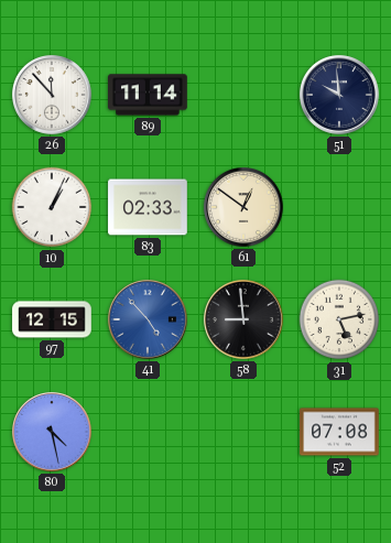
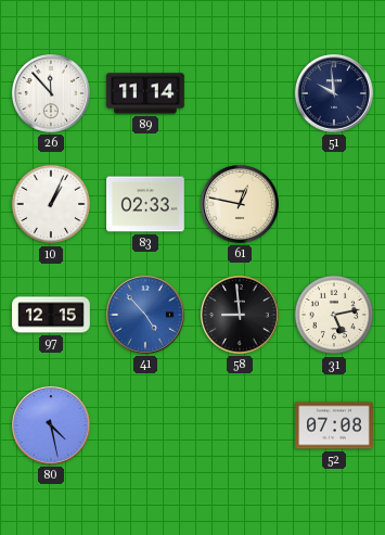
61: 12:51 -> 12:47 (241, 205)
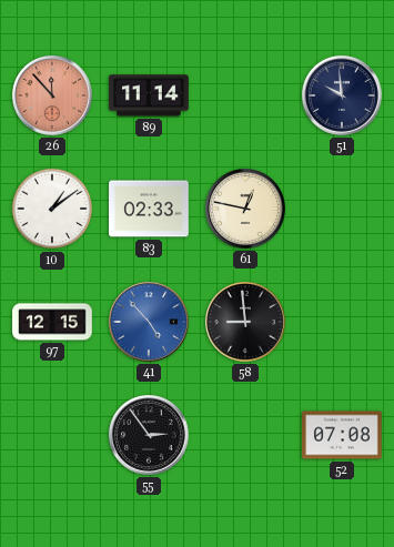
26 dial: white -> salmon (53, 97)
10: 1:04 -> 1:09 (52, 209)
31: 5:13 -> none (334, 315)
80: 4:28 -> none (52, 426)
55: none -> 2:54 (150, 436)
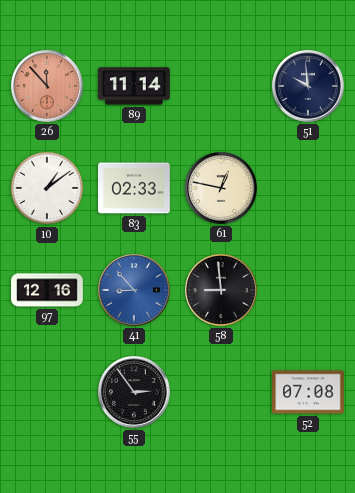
97: 12:15 -> 12:16 (47, 290)
41: 4:53 -> 8:53 (135, 291)
